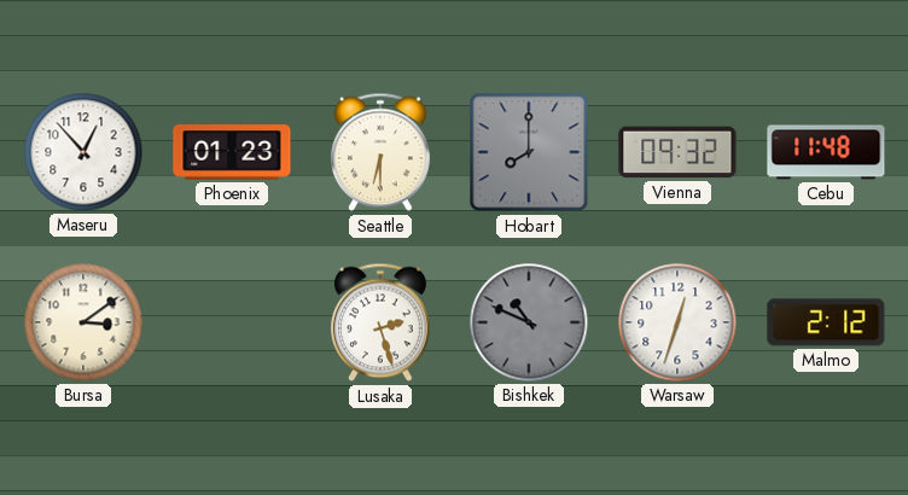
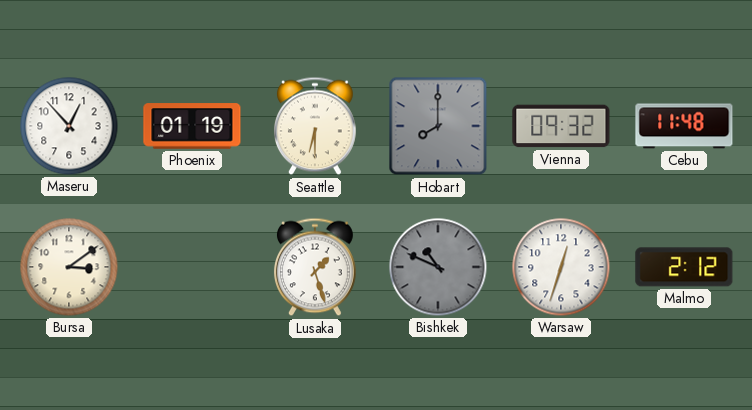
Phoenix: 01:23 -> 01:19 (192, 126)
Lusaka: 2:27 -> 1:27 (315, 267)
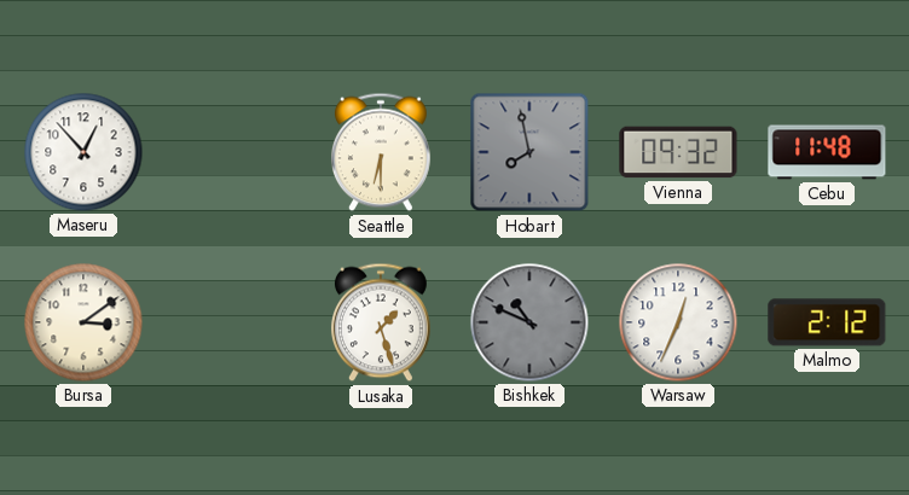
Phoenix: 01:19 -> none (192, 126)
Hobart: 8:00 -> 7:58 (529, 152)
Warsaw: 12:33 -> 12:34 (678, 322)
